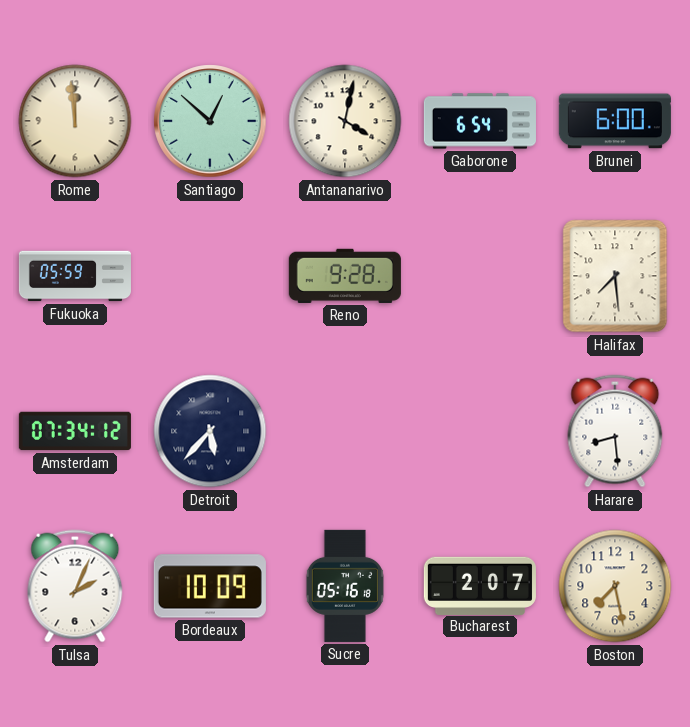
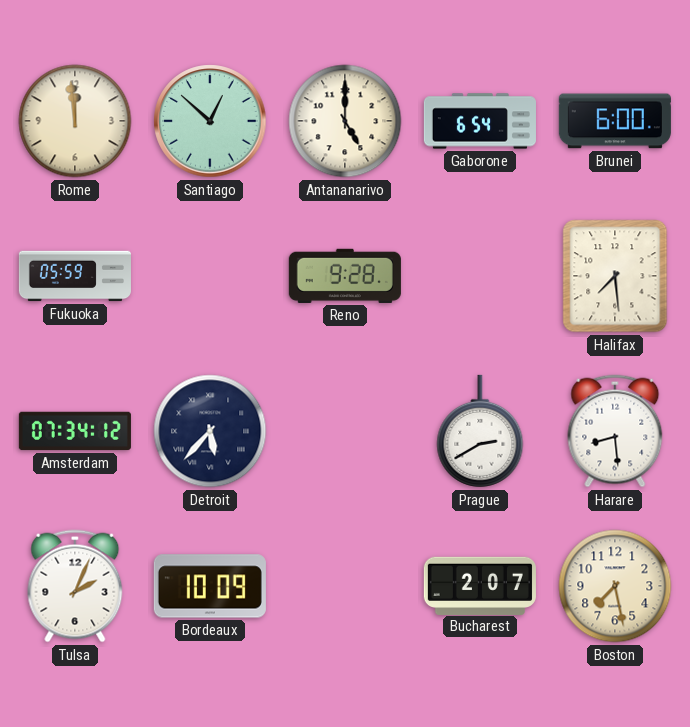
Antananarivo: 4:02 -> 5:00 (345, 121)
Prague: none -> 2:40 (480, 431)
Sucre: 05:16 -> none (345, 586)
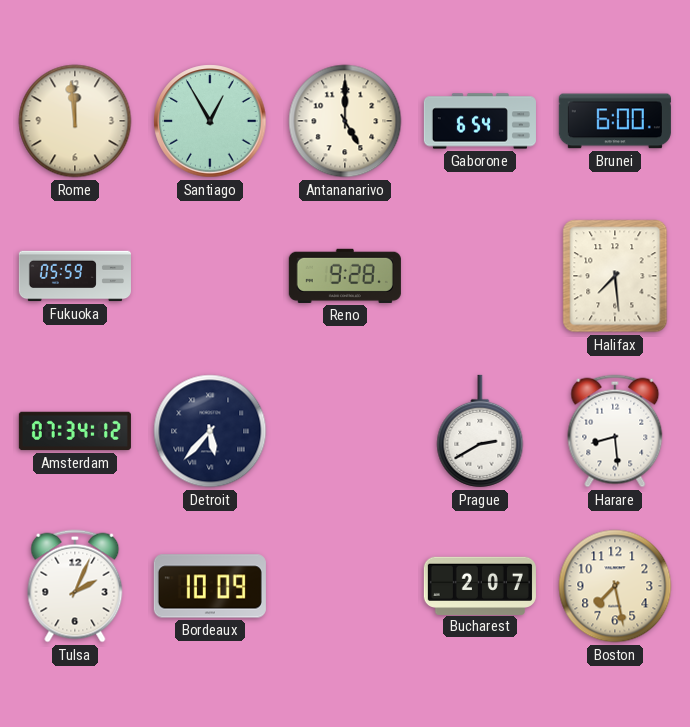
Santiago: 12:52 -> 12:55 (210, 121)
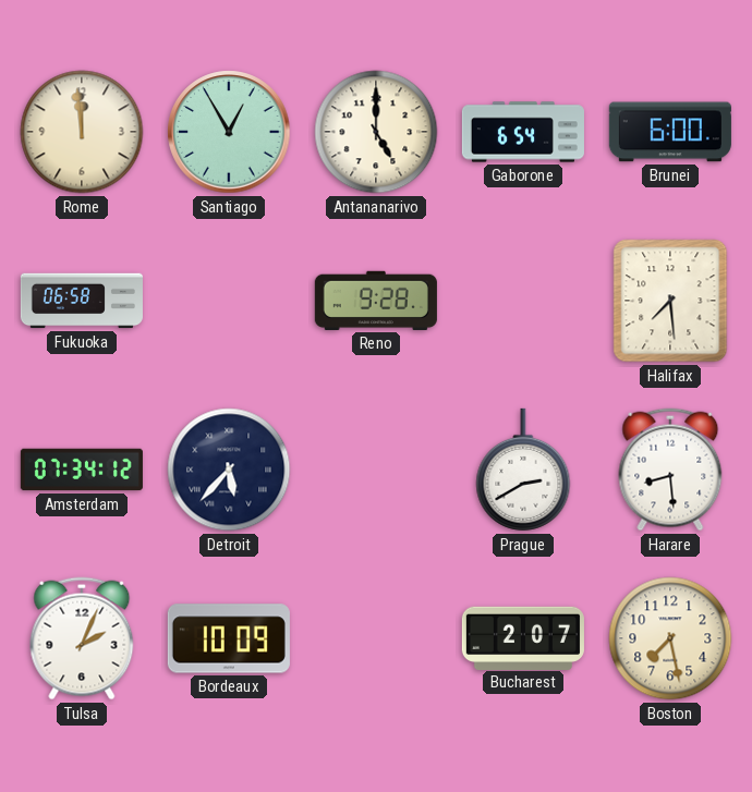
Fukuoka: 05:59 -> 06:58 (82, 301)
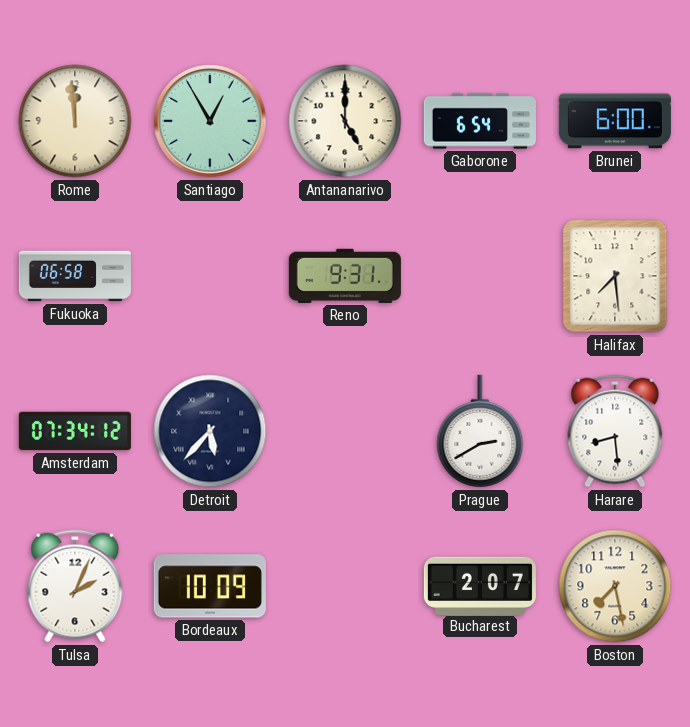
Reno: 9:28 -> 9:31 (345, 276)
